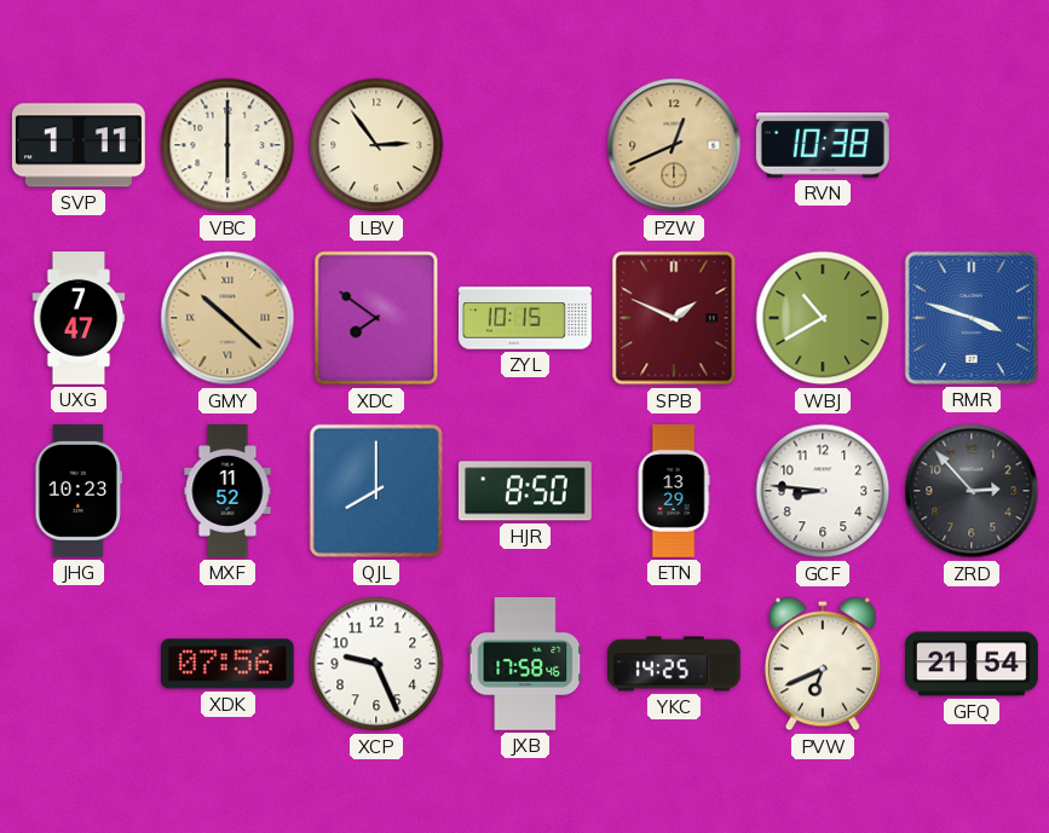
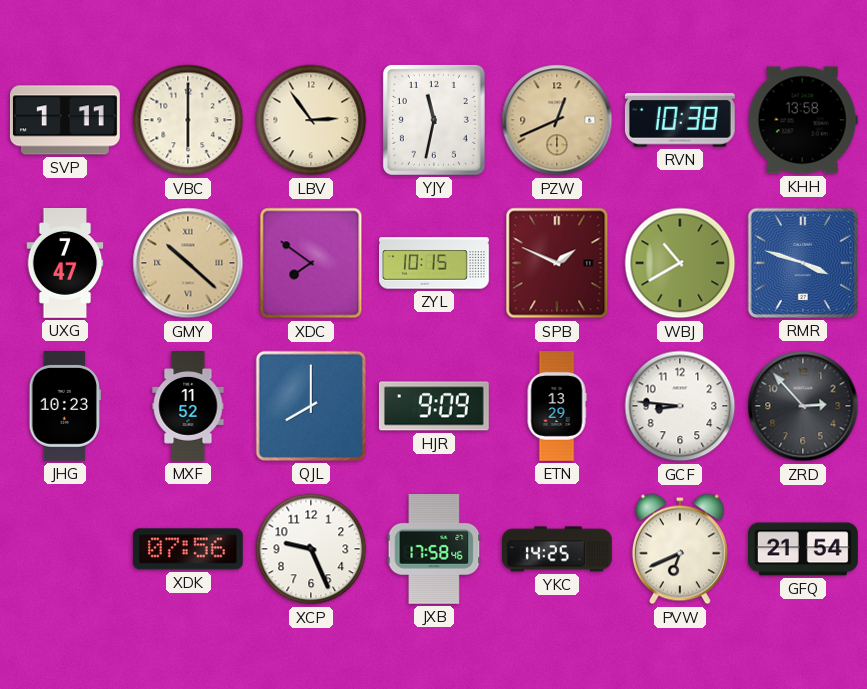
YJY: none -> 11:32 (434, 120)
KHH: none -> 13:58 (803, 120)
HJR: 8:50 -> 9:09 (434, 406)
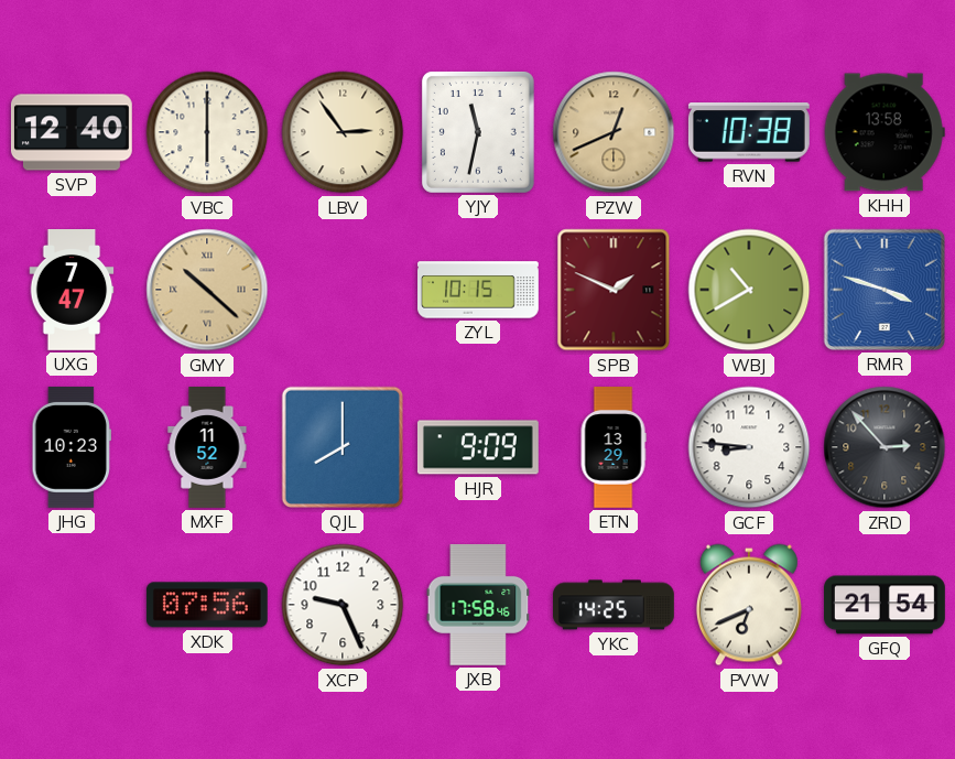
SVP: 1:11 -> 12:40 (72, 132)
XDC: 7:51 -> none (311, 263)
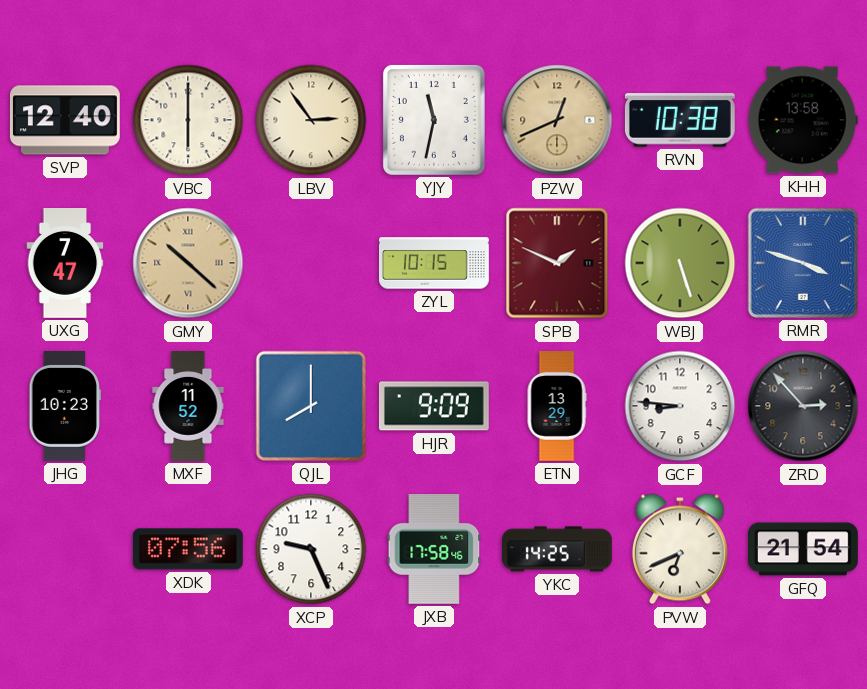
WBJ: 10:40 -> 5:27 (680, 263)
